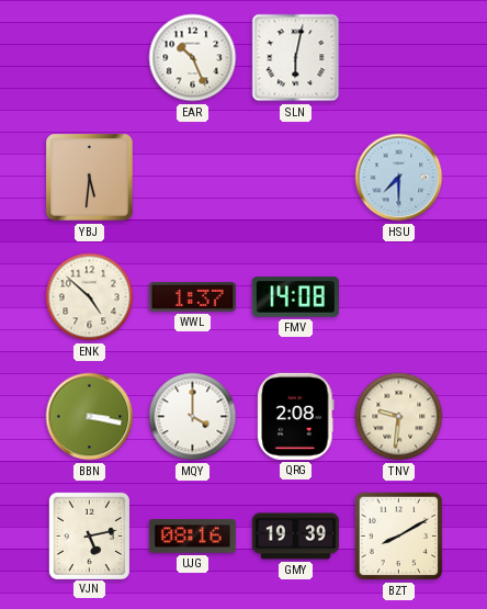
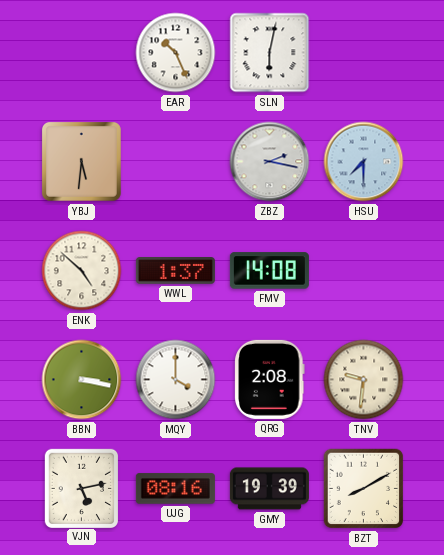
ZBZ: none -> 2:17 (270, 162)
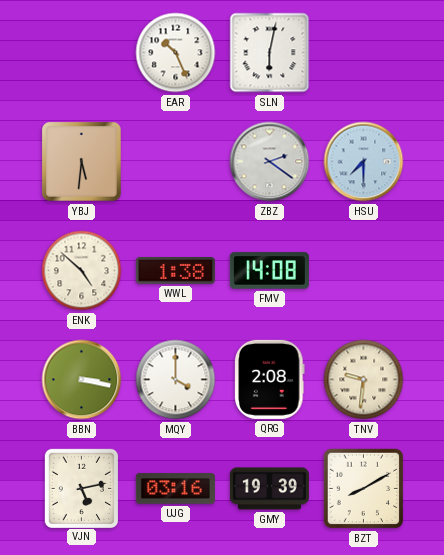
ZBZ: 2:17 -> 2:21 (270, 162)
WWL: 1:37 -> 1:38 (175, 271)
UJG: 08:16 -> 03:16 (175, 489)
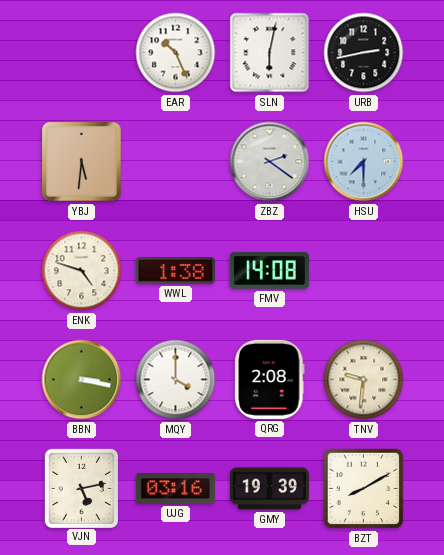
URB: none -> 2:43 (364, 53)
ENK: 4:52 -> 4:48 (82, 271)
